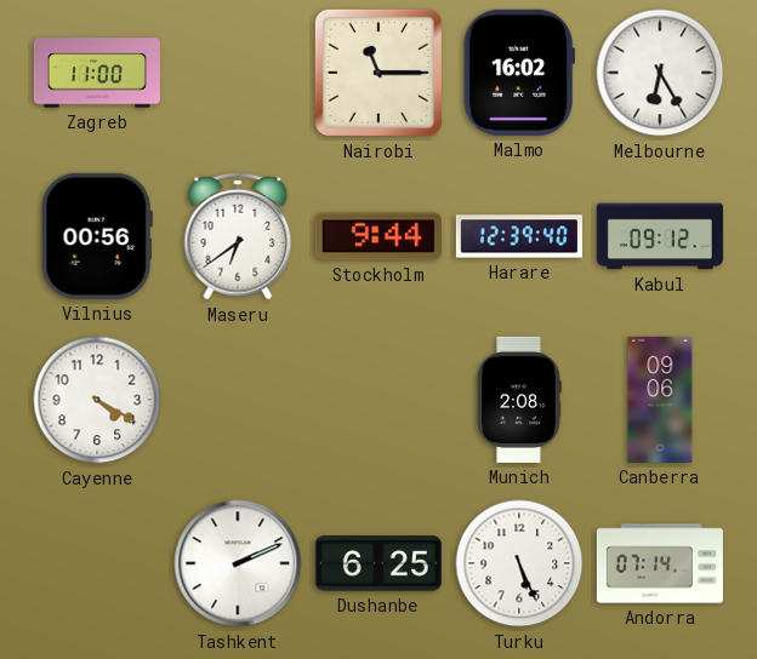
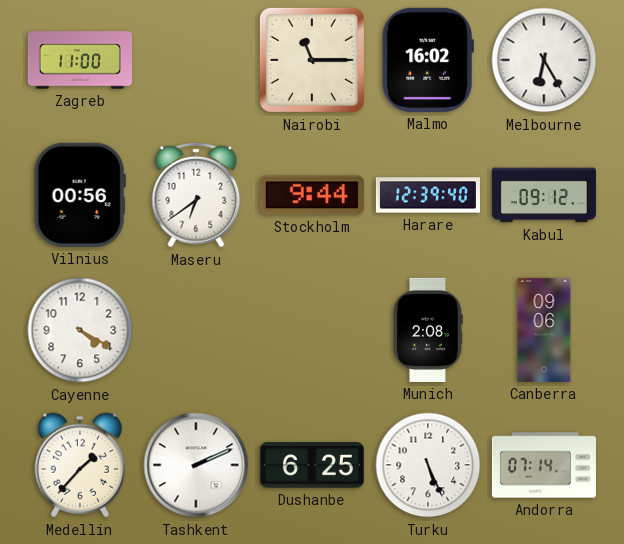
Medellin: none -> 1:37 (80, 465)
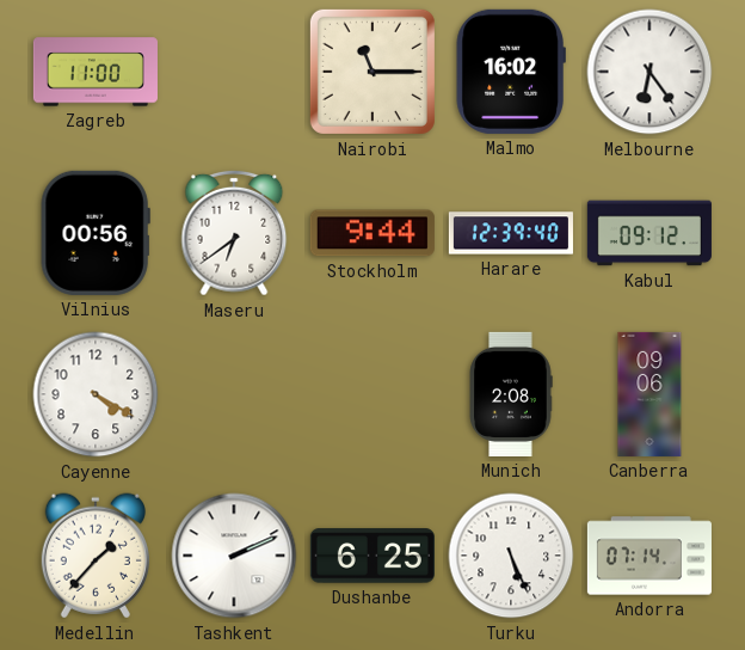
Melbourne: 6:25 -> 6:24 (649, 72)
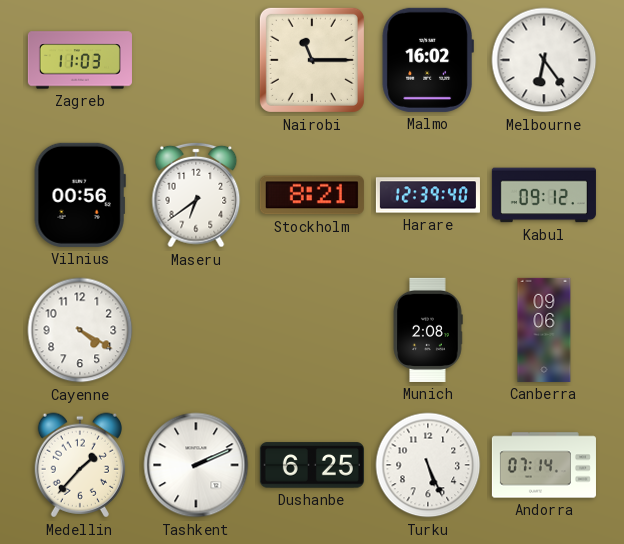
Zagreb: 11:00 -> 11:03 (80, 60)
Stockholm: 9:44 -> 8:21 (312, 195)
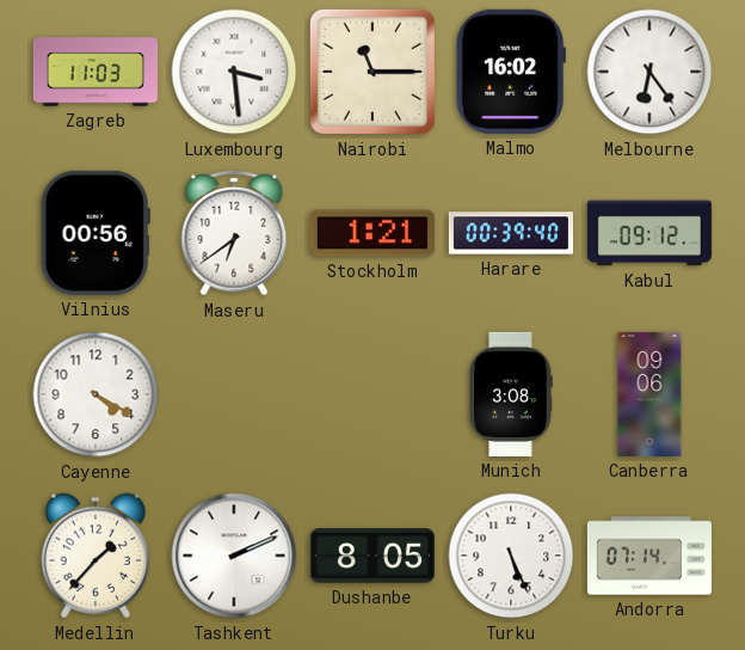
Luxembourg: none -> 3:29 (234, 72)
Stockholm: 8:21 -> 1:21 (372, 233)
Harare: 12:39 -> 00:39 (511, 233)
Munich: 2:08 -> 3:08 (511, 394)
Dushanbe: 6:25 -> 8:05 (372, 556)
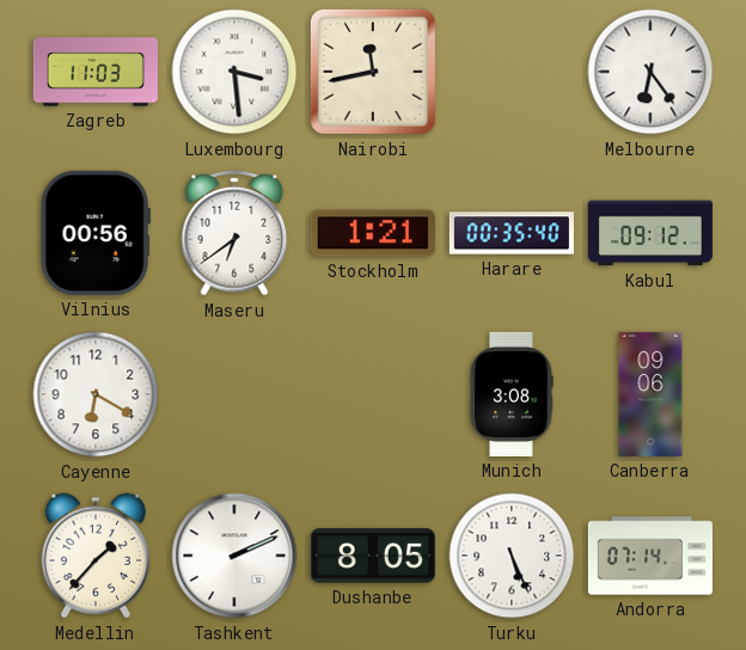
Nairobi: 11:15 -> 11:43 (373, 72)
Malmo: 16:02 -> none (511, 72)
Harare: 00:39 -> 00:35 (512, 233)
Cayenne: 4:20 -> 6:20 (96, 394)
